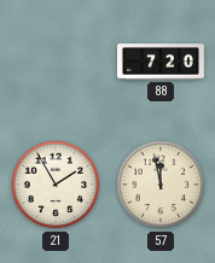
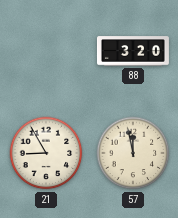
88: 7:20 -> 3:20 (133, 51)
21: 1:55 -> 8:55 (46, 153)
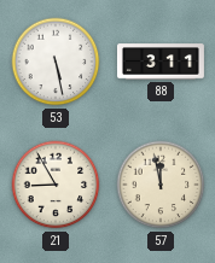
53: none -> 5:28 (56, 62)
88: 3:20 -> 3:11 (161, 62)
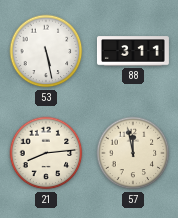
21: 8:55 -> 8:14 (46, 153)
